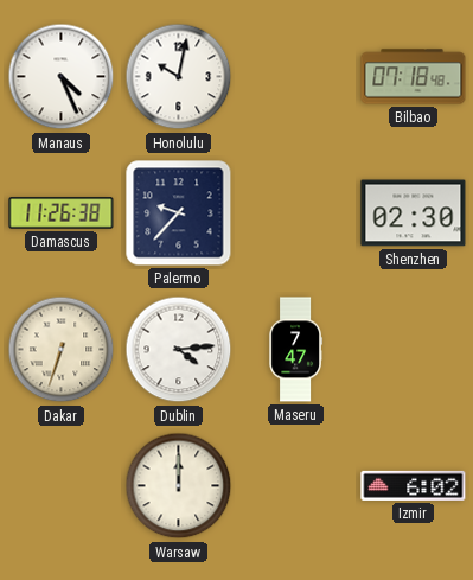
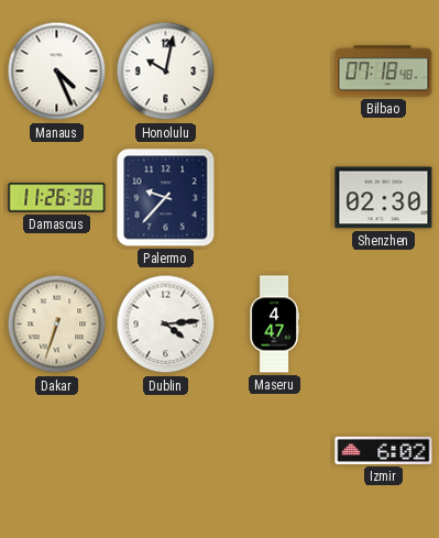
Maseru: 7:47 -> 4:47 (274, 325)
Warsaw: 12:00 -> none (179, 486)
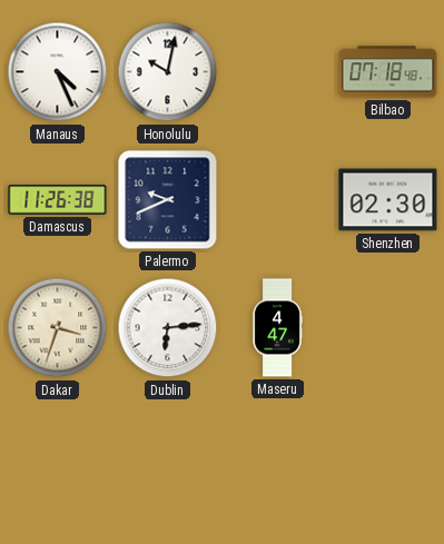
Palermo: 9:37 -> 9:41 (168, 200)
Dakar: 6:33 -> 3:33 (58, 328)
Dublin: 4:14 -> 6:14 (168, 328)
Izmir: 6:02 -> none (384, 450)
